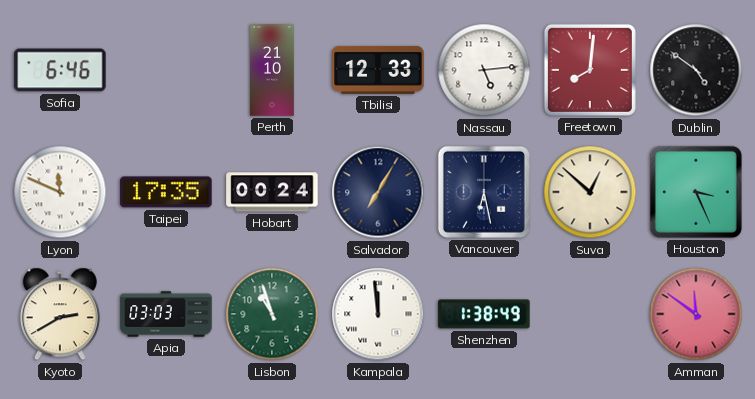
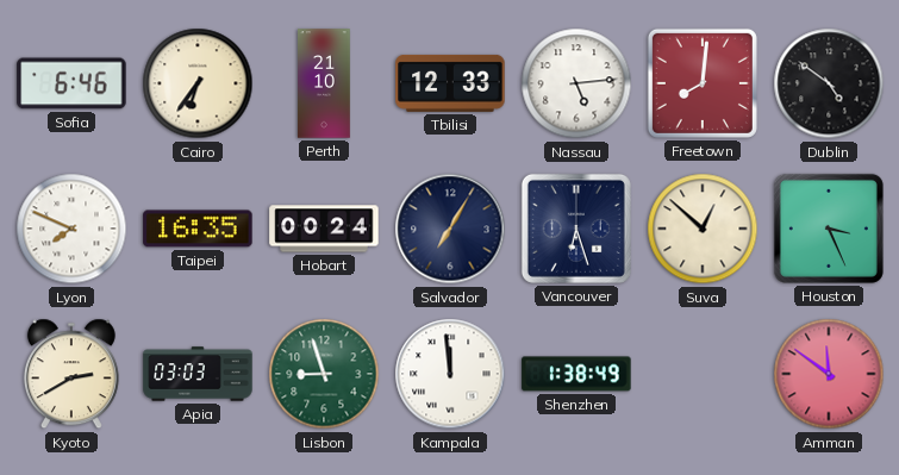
Cairo: none -> 6:36 (198, 83)
Lyon: 11:49 -> 7:49 (71, 229)
Taipei: 17:35 -> 16:35 (198, 229)
Vancouver: 6:28 -> 6:27 (576, 229)
Lisbon: 10:57 -> 8:57 (324, 374)
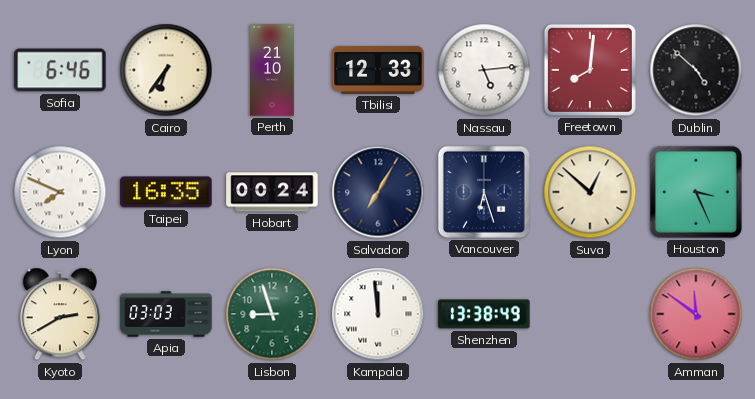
Dublin: 4:51 -> 4:52 (696, 70)
Shenzhen: 1:38 -> 13:38 (484, 314)
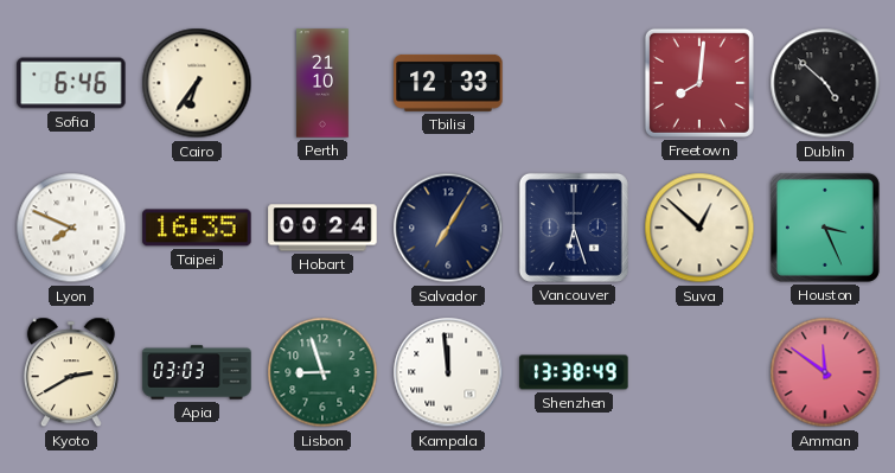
Nassau: 5:14 -> none (484, 70)
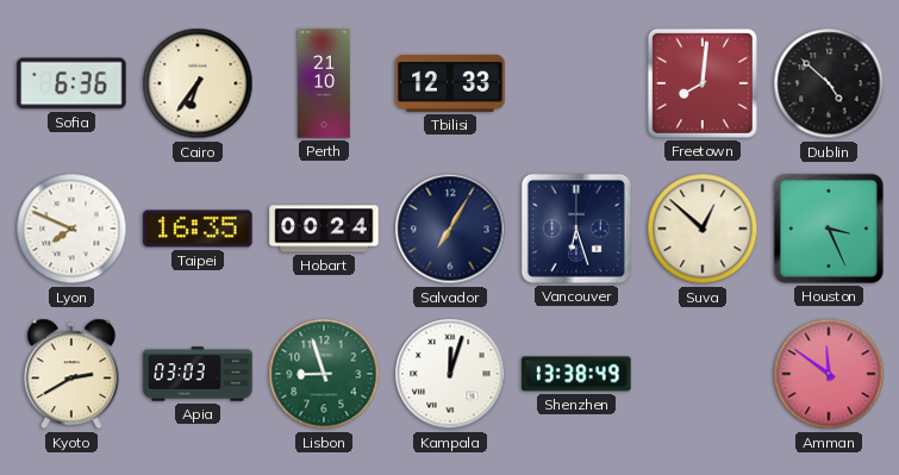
Sofia: 6:46 -> 6:36 (71, 83)
Kampala: 11:59 -> 12:03 (450, 374)
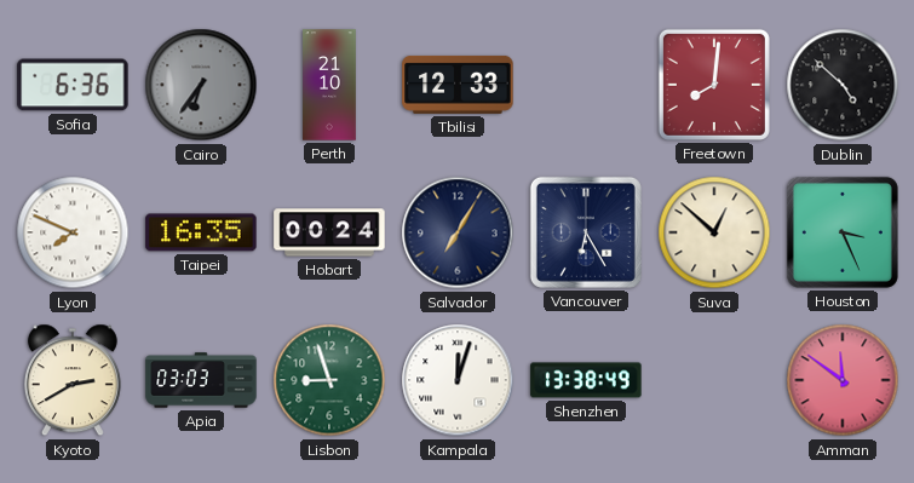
Cairo dial: cream -> grey (201, 85)
Vancouver: 6:27 -> 6:25 (586, 232)
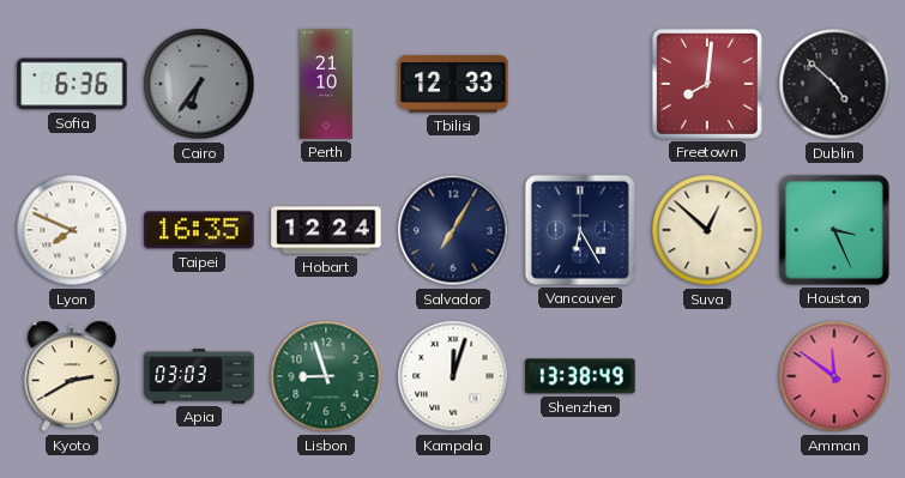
Hobart: 00:24 -> 12:24 (326, 230)
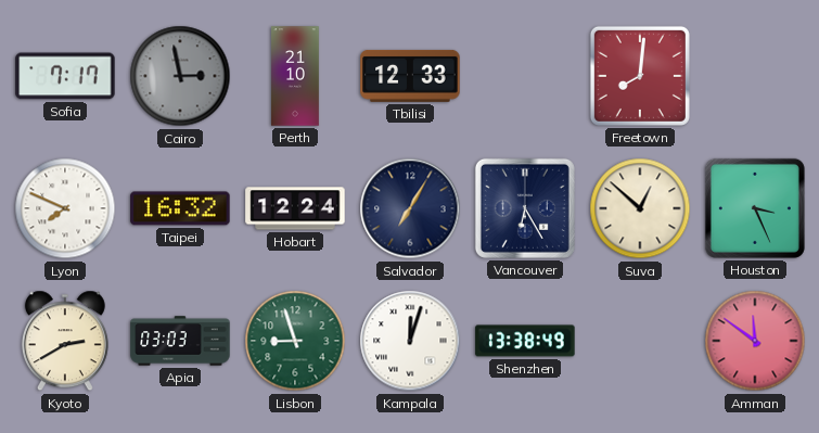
Sofia: 6:36 -> 7:17 (65, 76)
Cairo: 6:36 -> 2:58 (180, 76)
Dublin: 4:52 -> none (834, 84)
Taipei: 16:35 -> 16:32 (180, 208)
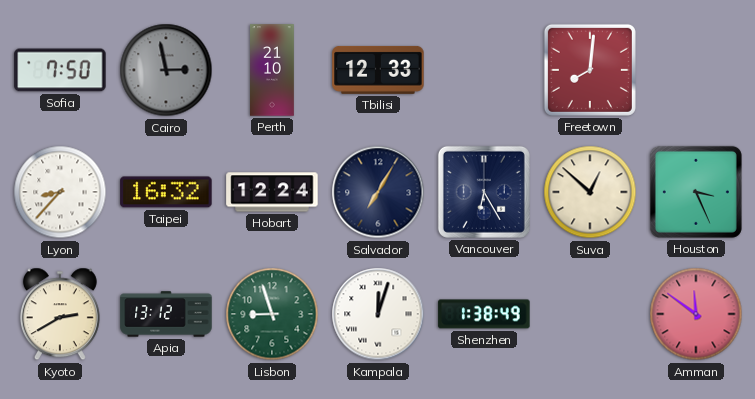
Sofia: 7:17 -> 7:50 (60, 70)
Lyon: 7:49 -> 8:37 (60, 192)
Apia: 03:03 -> 13:12 (166, 314)
Shenzhen: 13:38 -> 1:38 (484, 314)
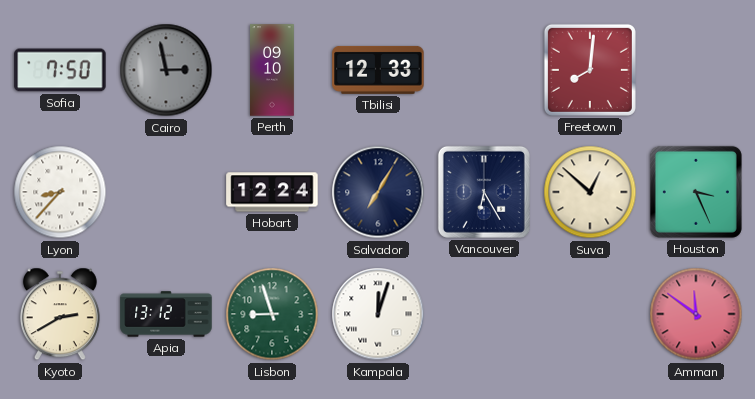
Perth: 21:10 -> 09:10 (272, 70)
Taipei: 16:32 -> none (166, 192)
Shenzhen: 1:38 -> none (484, 314)
